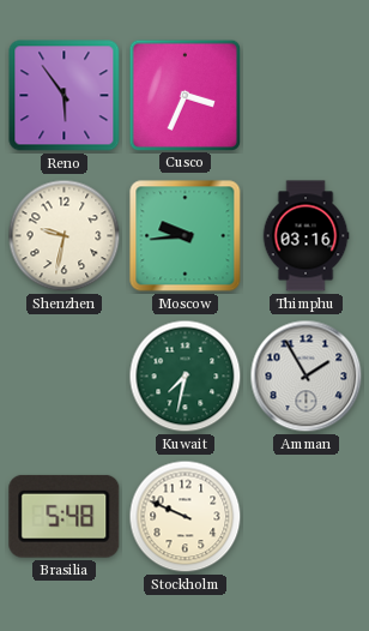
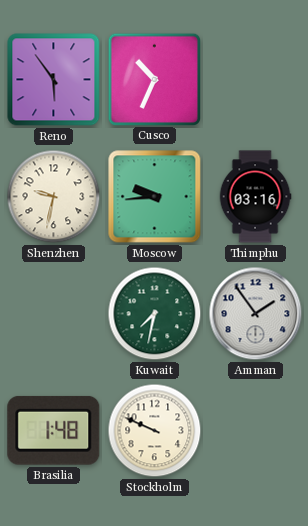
Cusco: 3:34 -> 10:34 (154, 79)
Amman: 1:55 -> 1:54 (256, 314)
Brasilia: 5:48 -> 1:48 (54, 430)
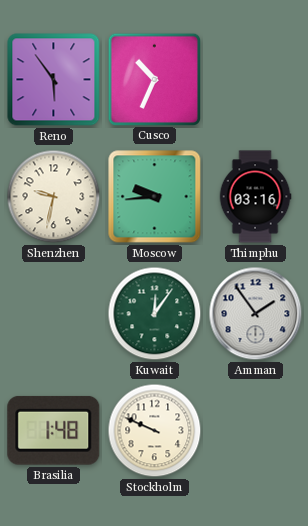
Kuwait: 7:32 -> 12:06 (155, 314)
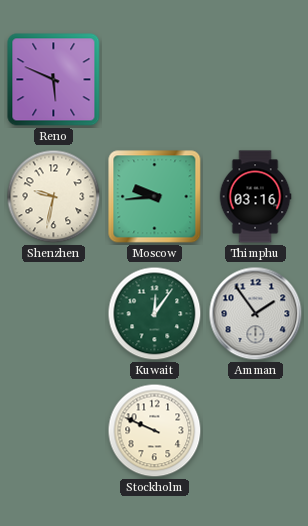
Reno: 5:54 -> 5:49 (54, 80)
Cusco: 10:34 -> none (154, 79)
Brasilia: 1:48 -> none (54, 430)
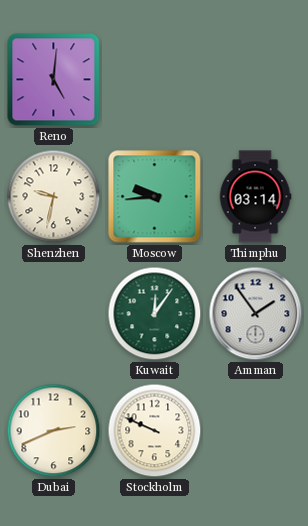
Reno: 5:49 -> 5:01 (54, 80)
Thimphu: 03:16 -> 03:14 (255, 197)
Dubai: none -> 2:41 (54, 431)
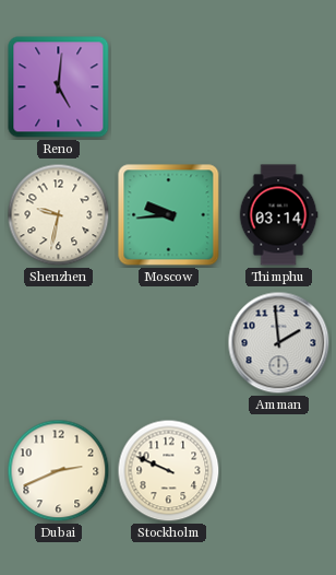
Kuwait: 12:06 -> none (155, 314)
Amman: 1:54 -> 1:59 (279, 343)
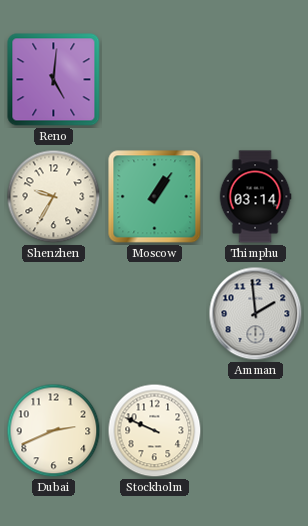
Shenzhen: 9:32 -> 9:35 (54, 197)
Moscow: 9:44 -> 1:06 (155, 197)
